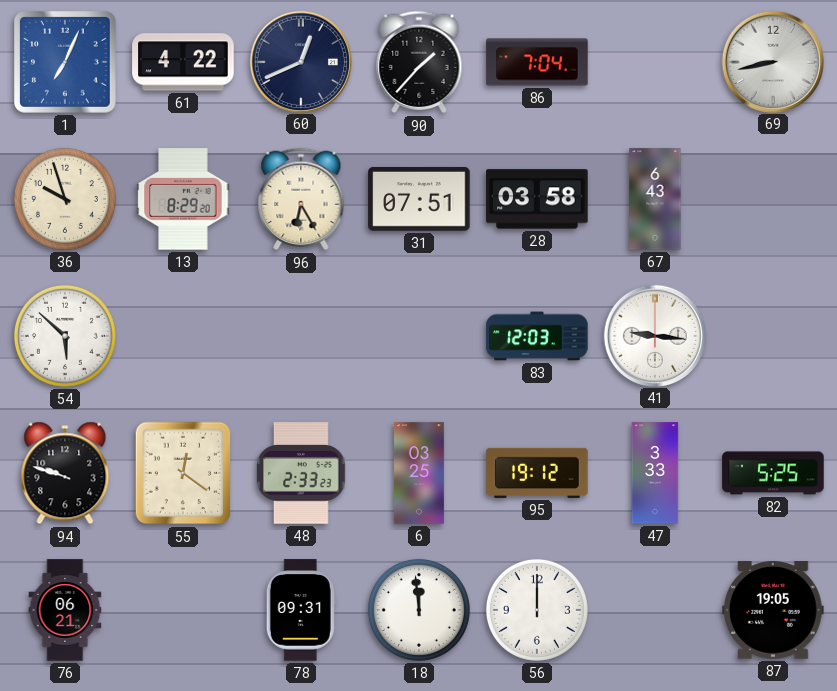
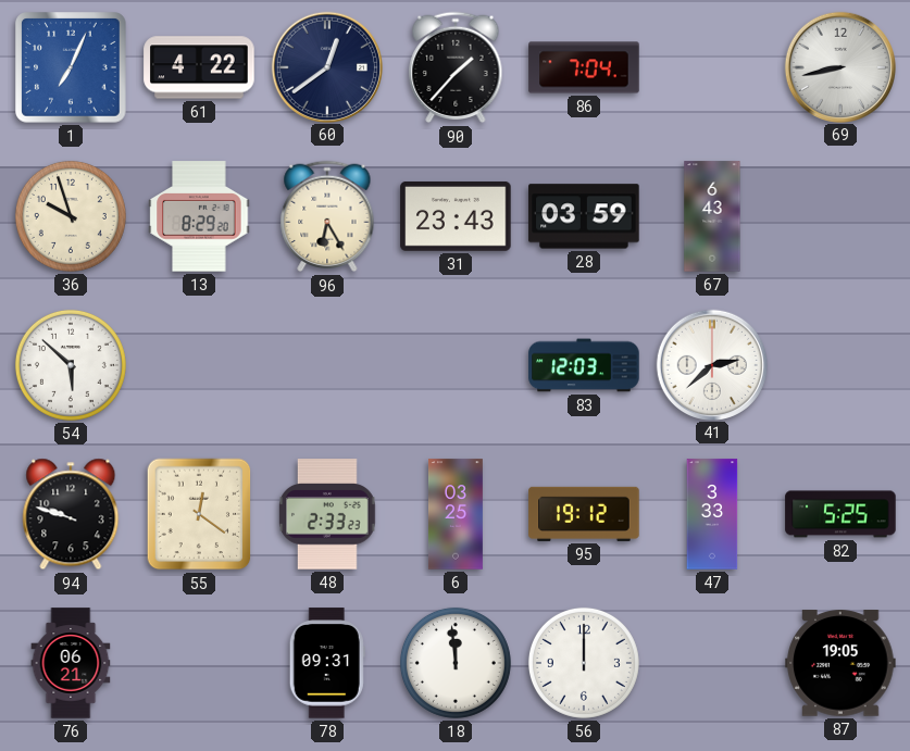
60: 12:41 -> 12:39 (326, 66)
31: 07:51 -> 23:43 (456, 216)
28: 03:58 -> 03:59 (584, 216)
41: 9:16 -> 2:38 (711, 364)
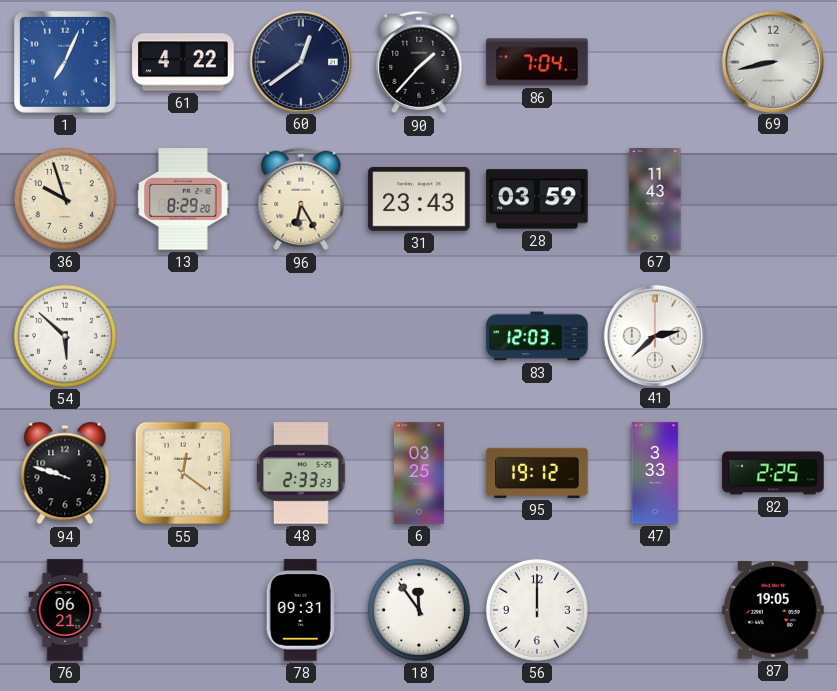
67: 6:43 -> 11:43 (655, 199)
82: 5:25 -> 2:25 (773, 473)
18: 11:59 -> 11:54 (419, 610)
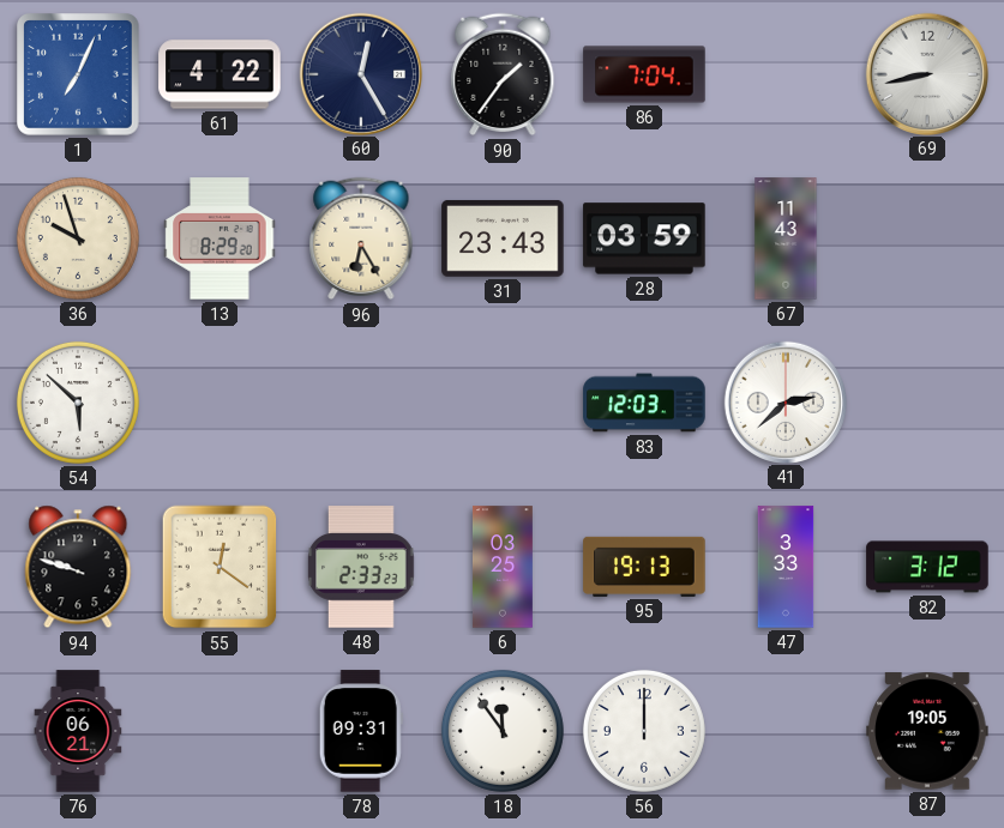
60: 12:39 -> 12:25 (360, 73)
90: 1:37 -> 1:36 (503, 74)
95: 19:12 -> 19:13 (644, 567)
82: 2:25 -> 3:12 (927, 567)
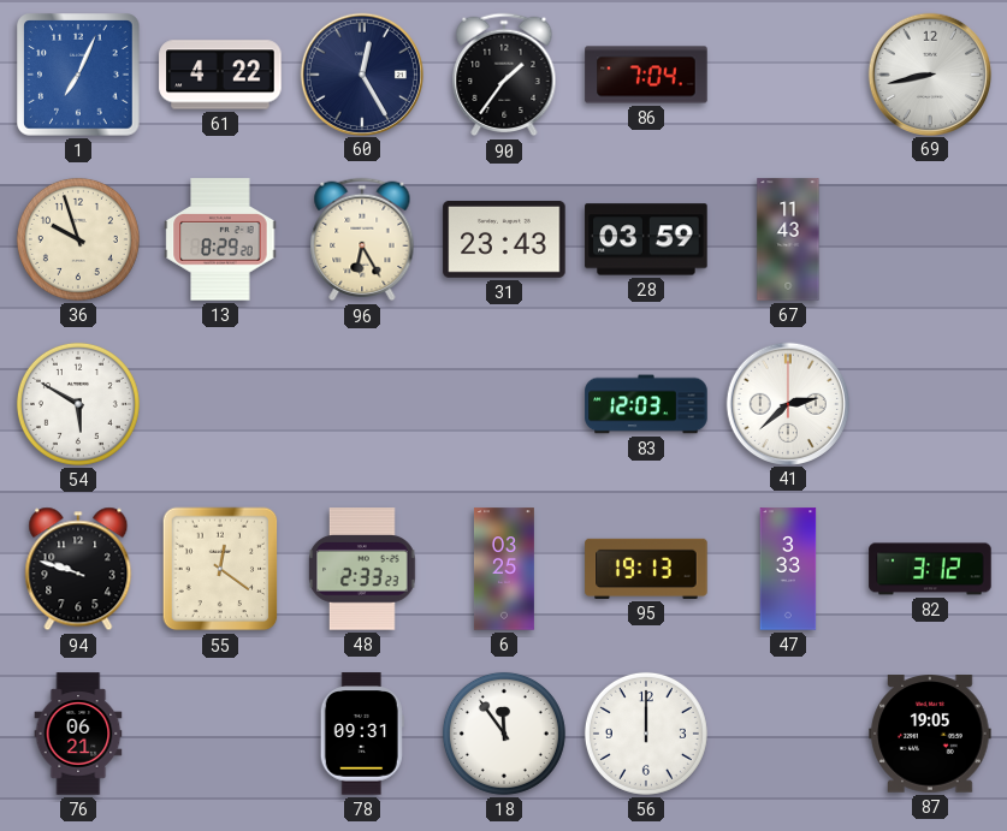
54: 5:52 -> 5:50 (78, 404)
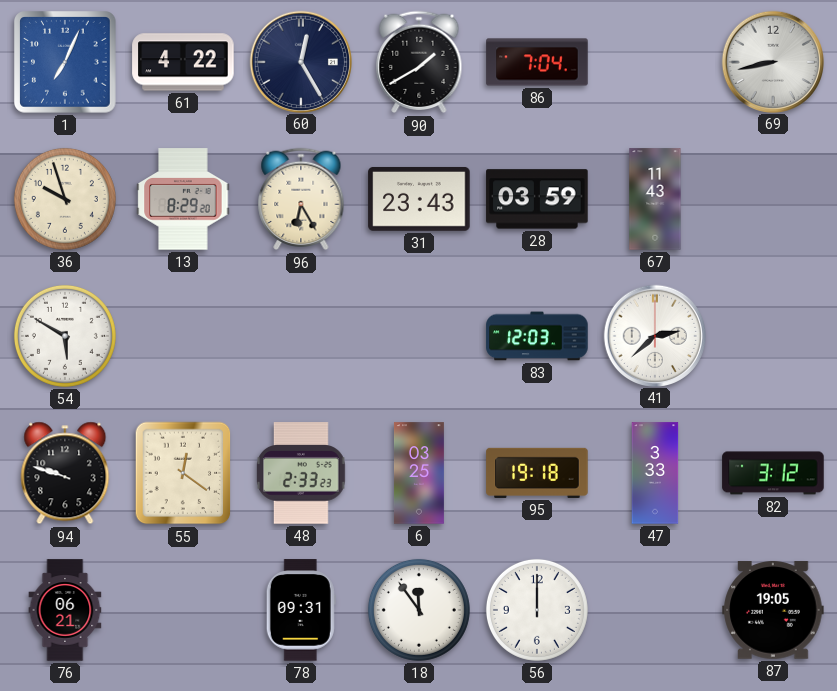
90: 1:36 -> 1:40 (419, 62)
95: 19:13 -> 19:18 (537, 473)
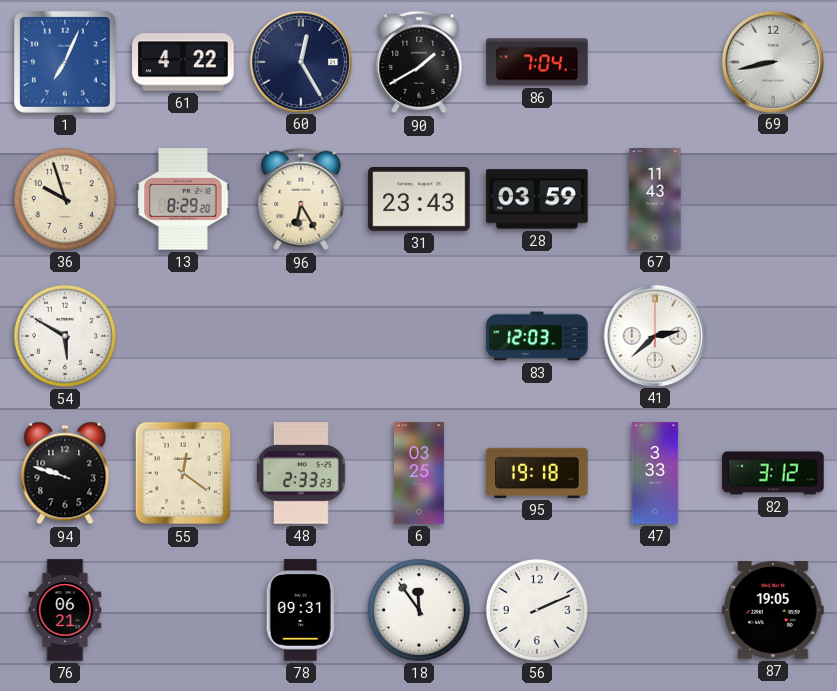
56: 12:00 -> 2:11 (537, 610)
